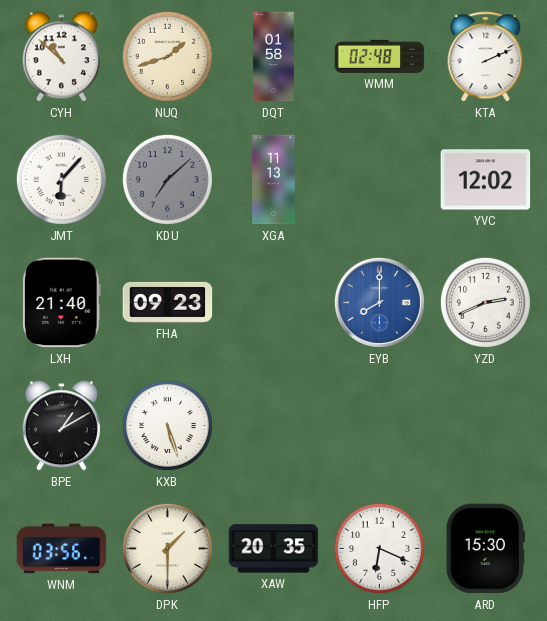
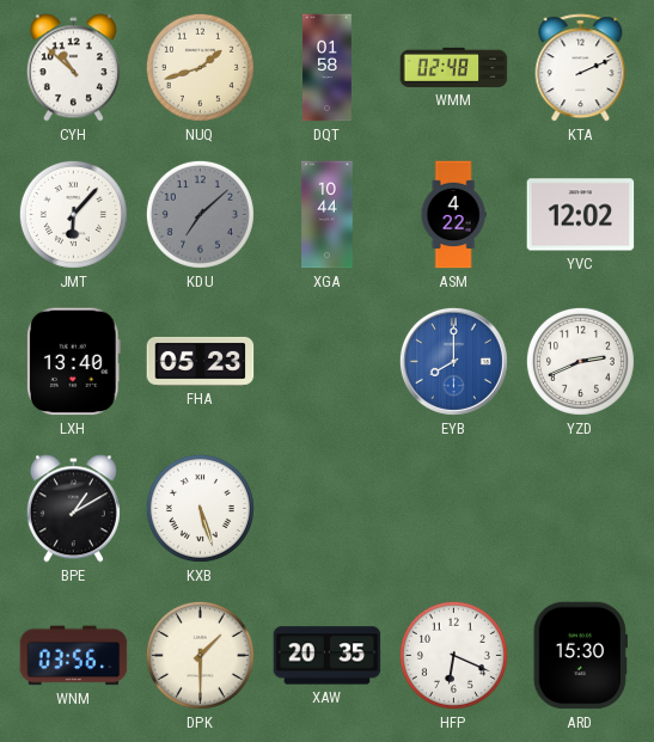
XGA: 11:13 -> 10:44 (328, 215)
ASM: none -> 4:22 (453, 215)
LXH: 21:40 -> 13:40 (73, 362)
FHA: 09:23 -> 05:23 (201, 361)
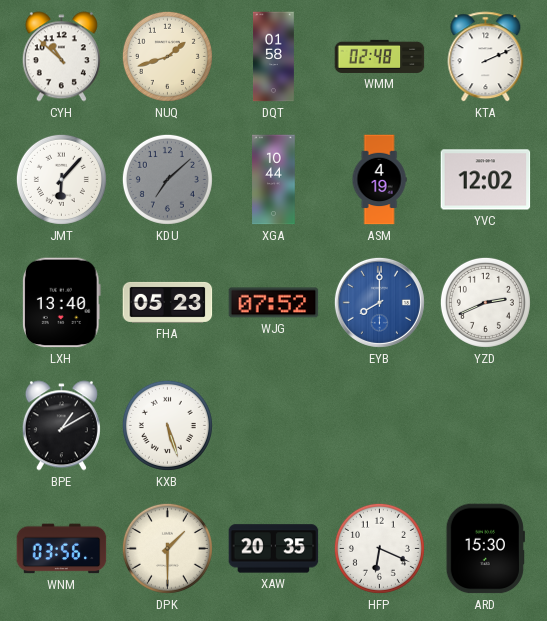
ASM: 4:22 -> 4:19 (379, 180)
WJG: none -> 07:52 (274, 303)
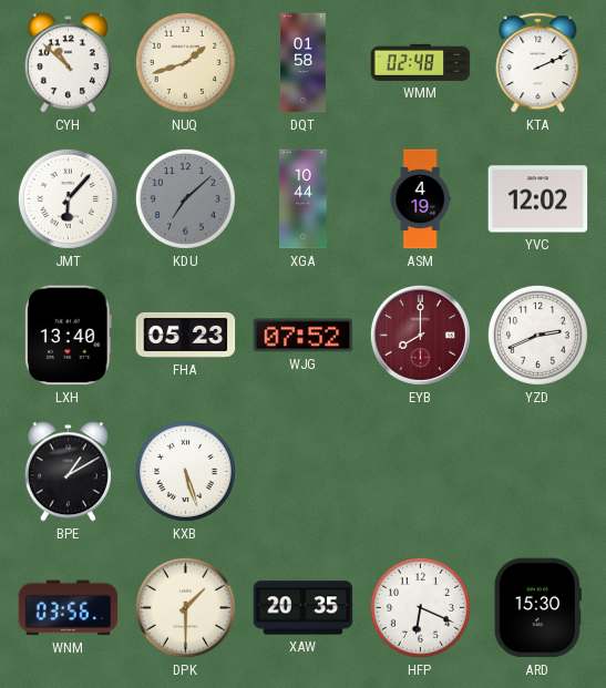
EYB dial: blue -> burgundy (420, 335)
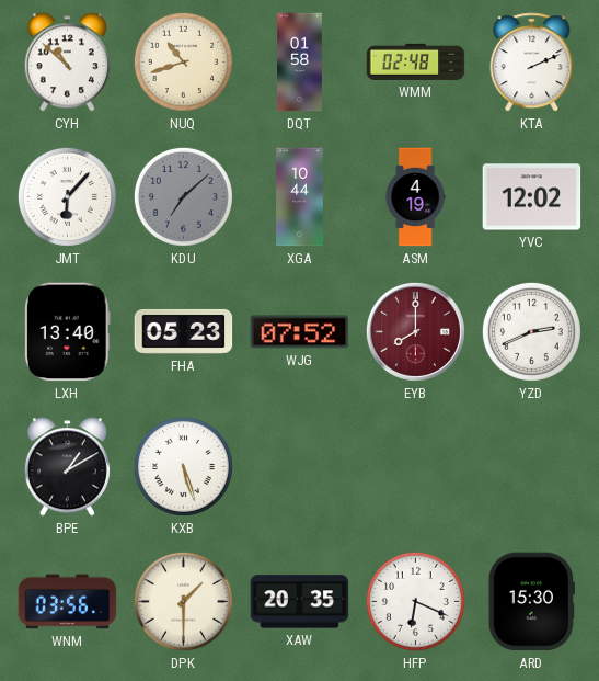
NUQ: 1:42 -> 10:42 (183, 61)
